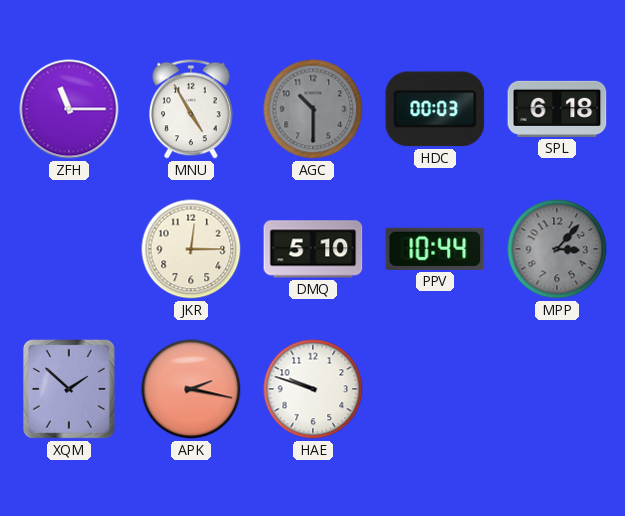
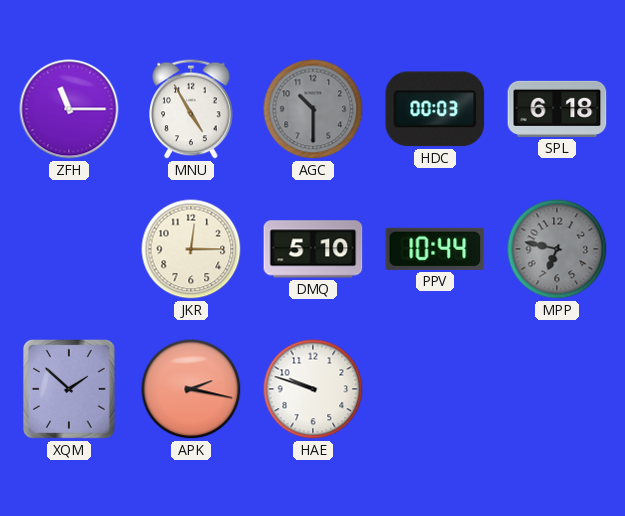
MPP: 3:07 -> 6:47 (557, 249)
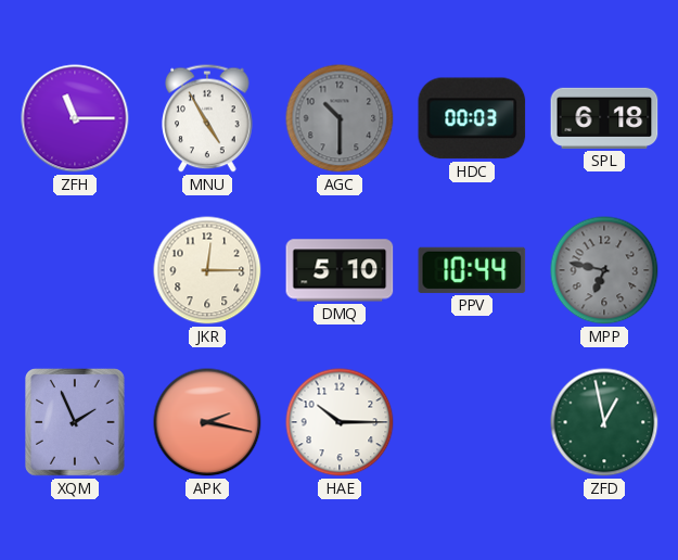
XQM: 1:52 -> 1:56 (76, 423)
HAE: 9:48 -> 10:15 (340, 422)
ZFD: none -> 12:58 (604, 422)
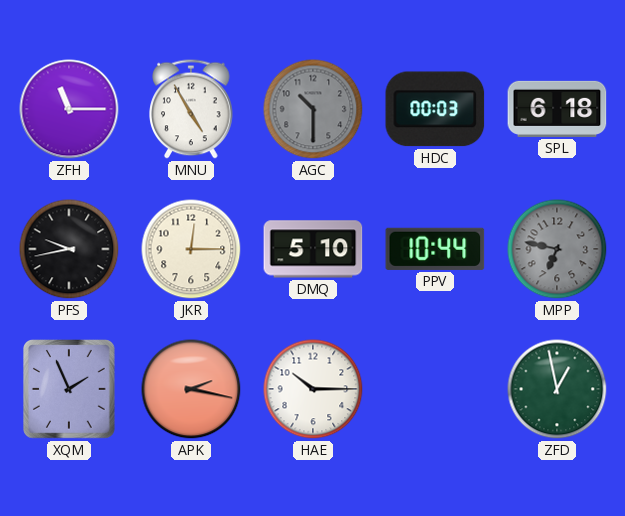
PFS: none -> 9:43 (69, 249)
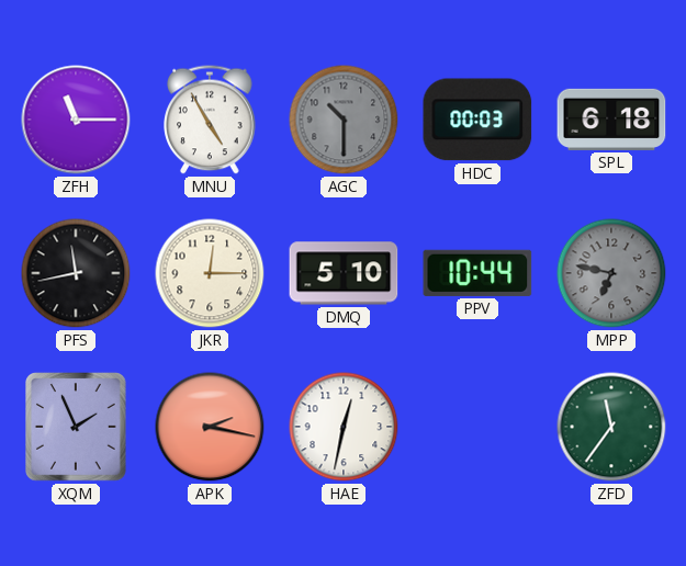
PFS: 9:43 -> 11:43 (76, 273)
HAE: 10:15 -> 12:32 (344, 427)
ZFD: 12:58 -> 11:36 (611, 427)
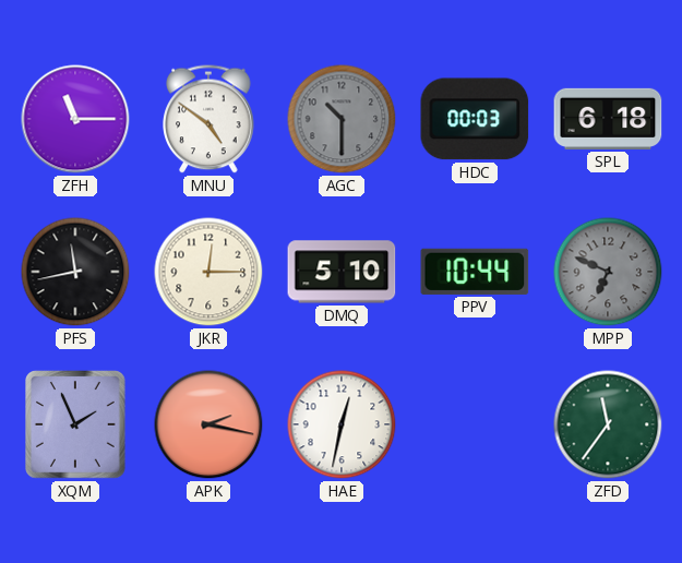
MNU: 4:55 -> 4:51 (208, 119)
MPP: 6:47 -> 6:49 (608, 272)
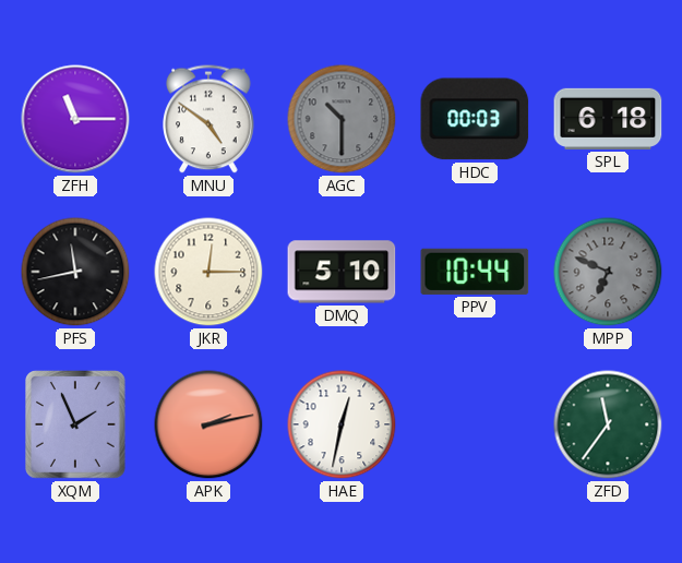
APK: 2:17 -> 2:13 (208, 424)
